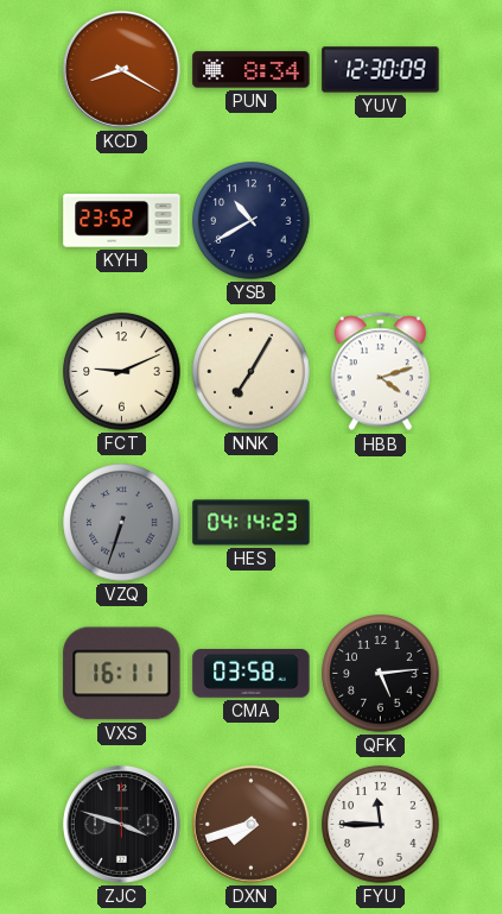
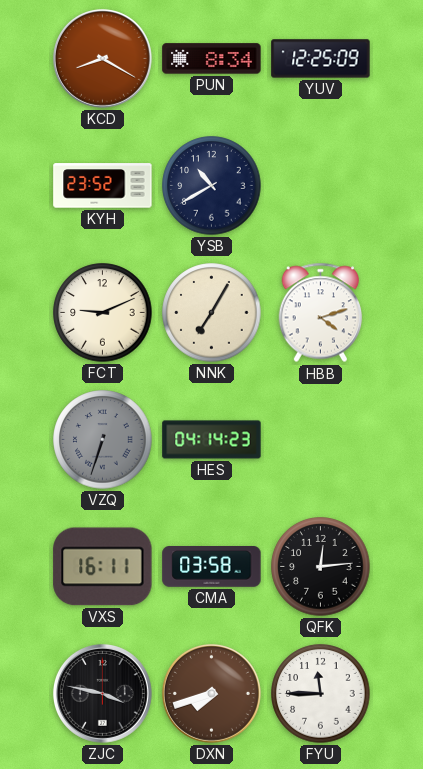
YUV: 12:30 -> 12:25 (321, 59)
QFK: 5:14 -> 12:14 (321, 567)
ZJC: 3:48 -> 3:47 (102, 693)
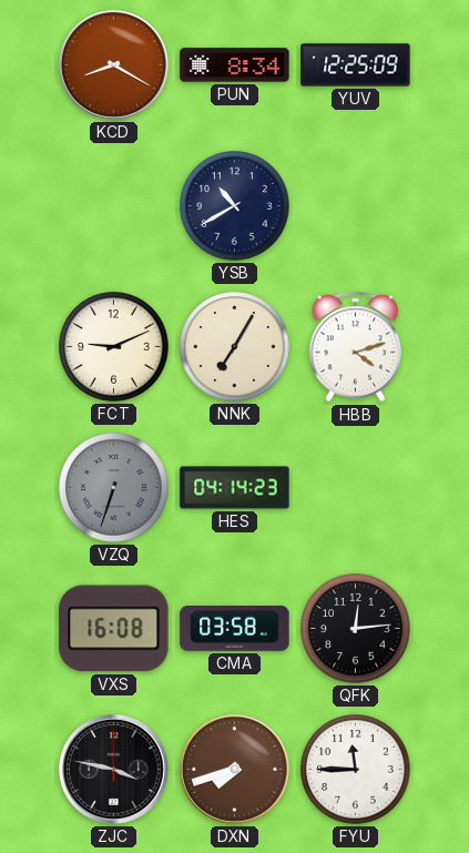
KYH: 23:52 -> none (103, 186)
VXS: 16:11 -> 16:08 (114, 629)
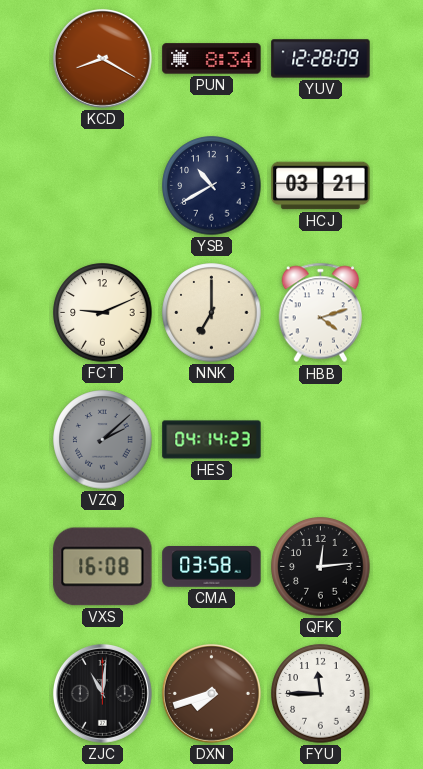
YUV: 12:25 -> 12:28 (321, 59)
HCJ: none -> 03:21 (321, 186)
NNK: 7:05 -> 7:00 (212, 313)
VZQ: 6:33 -> 2:08 (103, 440)
ZJC: 3:47 -> 11:01 (102, 693)
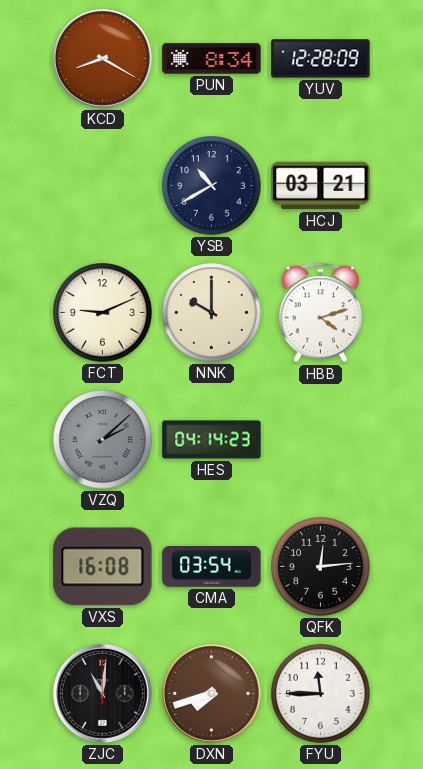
NNK: 7:00 -> 10:00 (212, 313)
CMA: 03:58 -> 03:54 (212, 567)
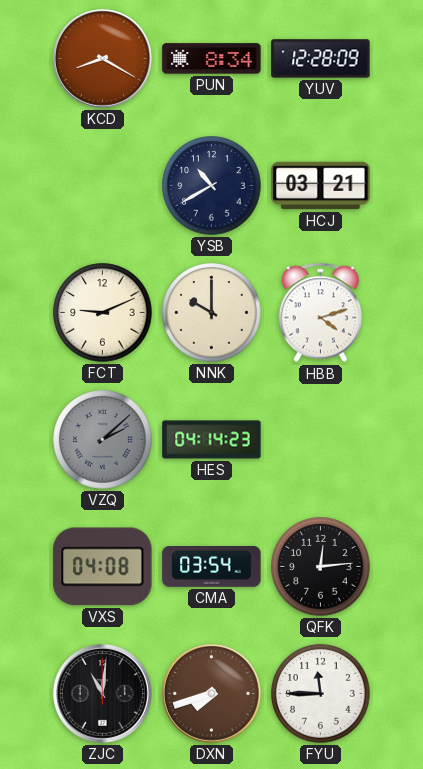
VXS: 16:08 -> 04:08 (103, 567)
